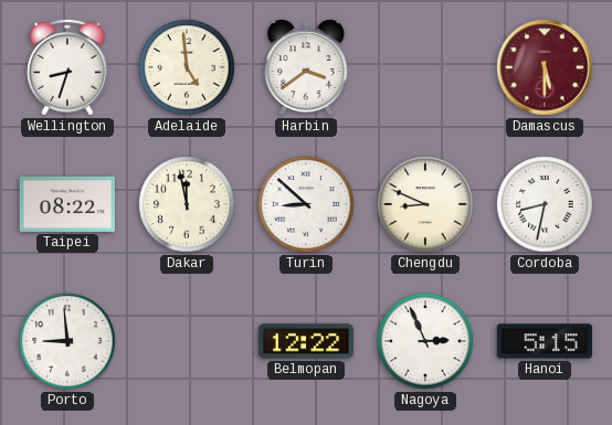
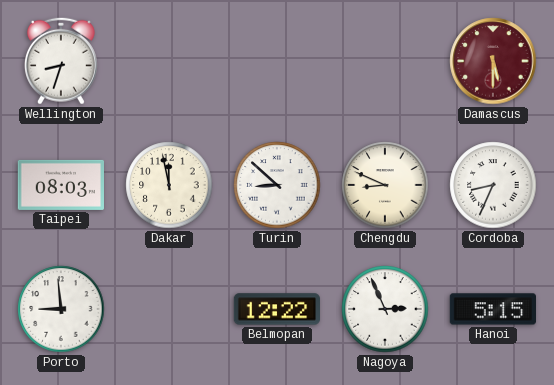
Adelaide: 4:59 -> none (187, 67)
Harbin: 3:39 -> none (306, 67)
Taipei: 08:22 -> 08:03 (60, 185)
Cordoba: 8:32 -> 8:34 (493, 185)
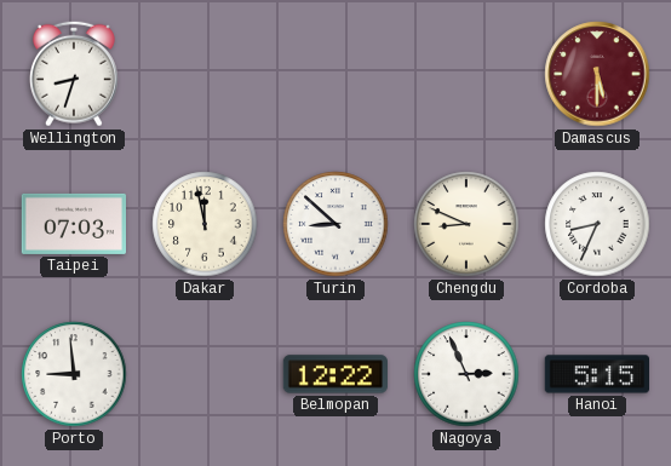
Taipei: 08:03 -> 07:03 (73, 224)
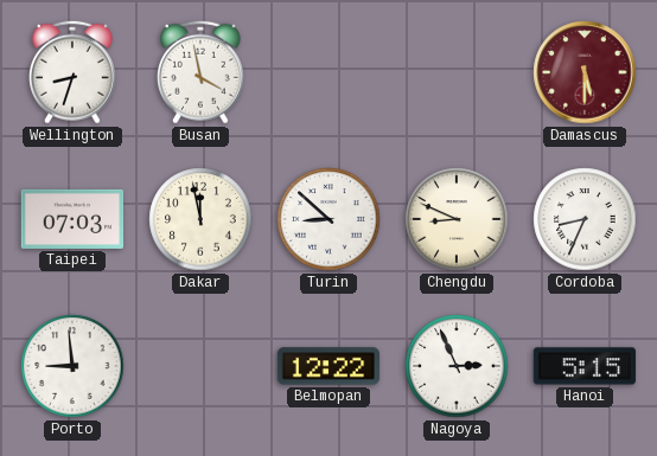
Busan: none -> 3:58 (200, 72)
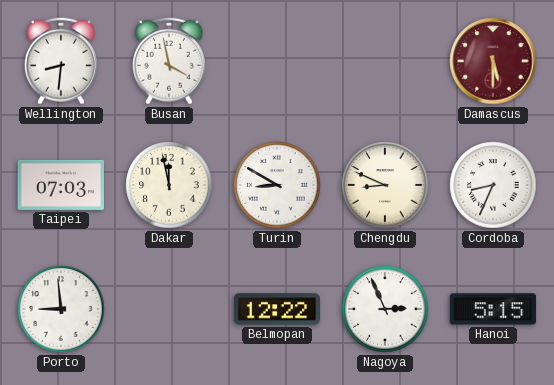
Wellington: 8:33 -> 8:31 (61, 61)
Turin: 8:52 -> 8:50 (277, 185)
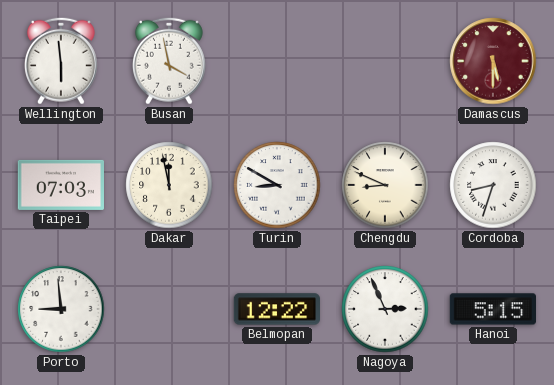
Wellington: 8:31 -> 5:59 (61, 61)
Cordoba: 8:34 -> 8:33 (493, 185)
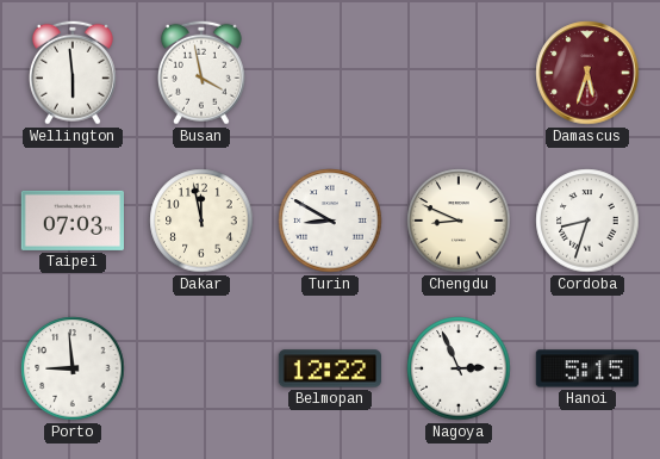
Damascus: 5:30 -> 5:33 (587, 73)
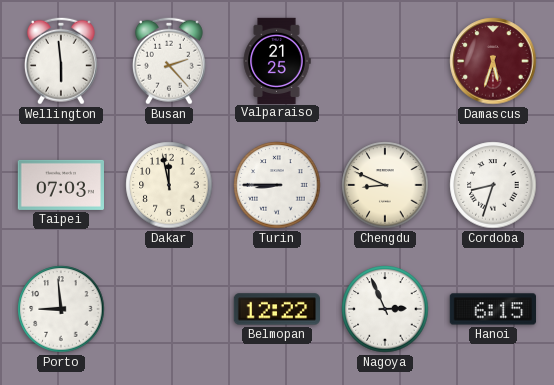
Busan: 3:58 -> 2:23 (169, 61)
Valparaiso: none -> 21:25 (277, 60)
Turin: 8:50 -> 8:45 (277, 185)
Hanoi: 5:15 -> 6:15 (492, 309)
